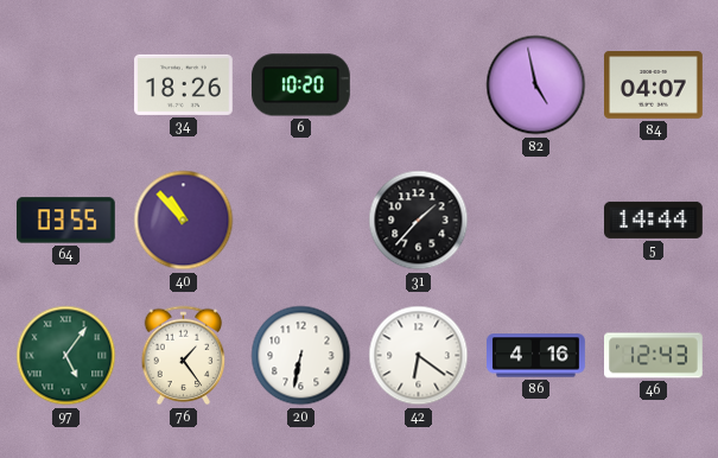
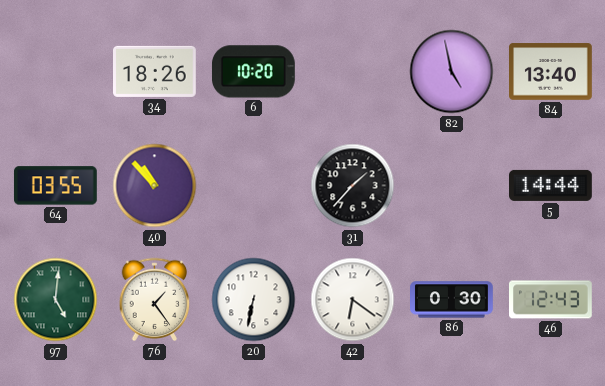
84: 04:07 -> 13:40 (551, 72)
97: 5:06 -> 5:01 (56, 300)
86: 4:16 -> 0:30 (452, 300)
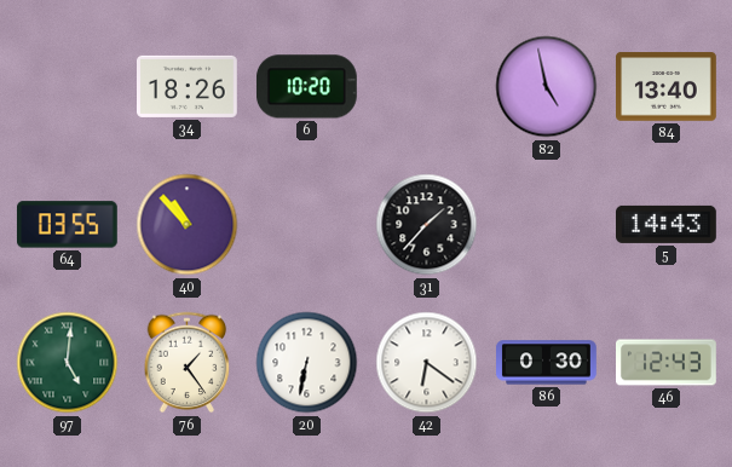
5: 14:44 -> 14:43 (667, 224)
